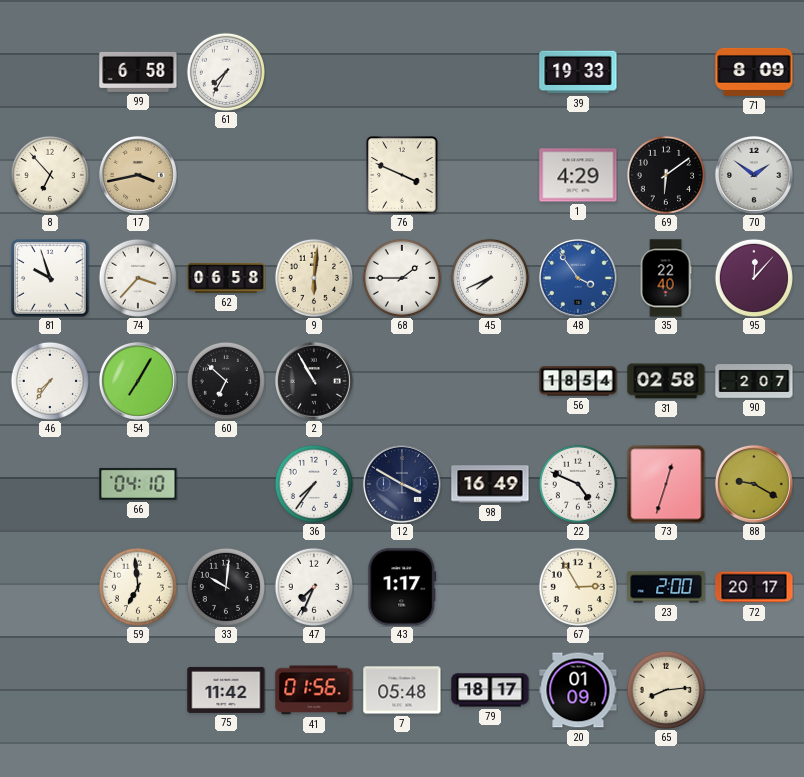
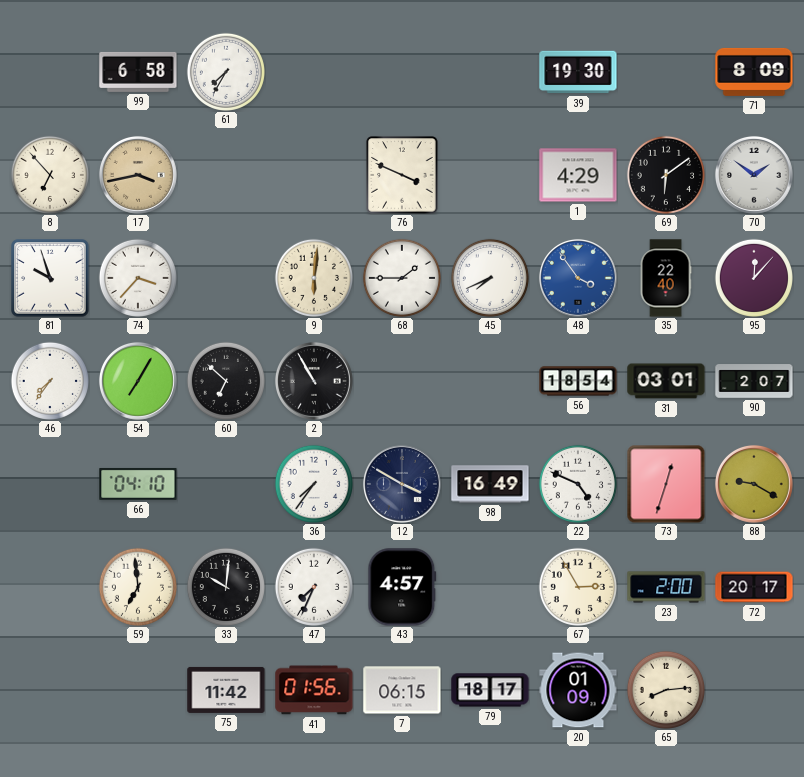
39: 19:33 -> 19:30 (578, 72)
62: 06:58 -> none (226, 278)
31: 02:58 -> 03:01 (666, 381)
43: 1:17 -> 4:57 (402, 587)
7: 05:48 -> 06:15 (402, 690)
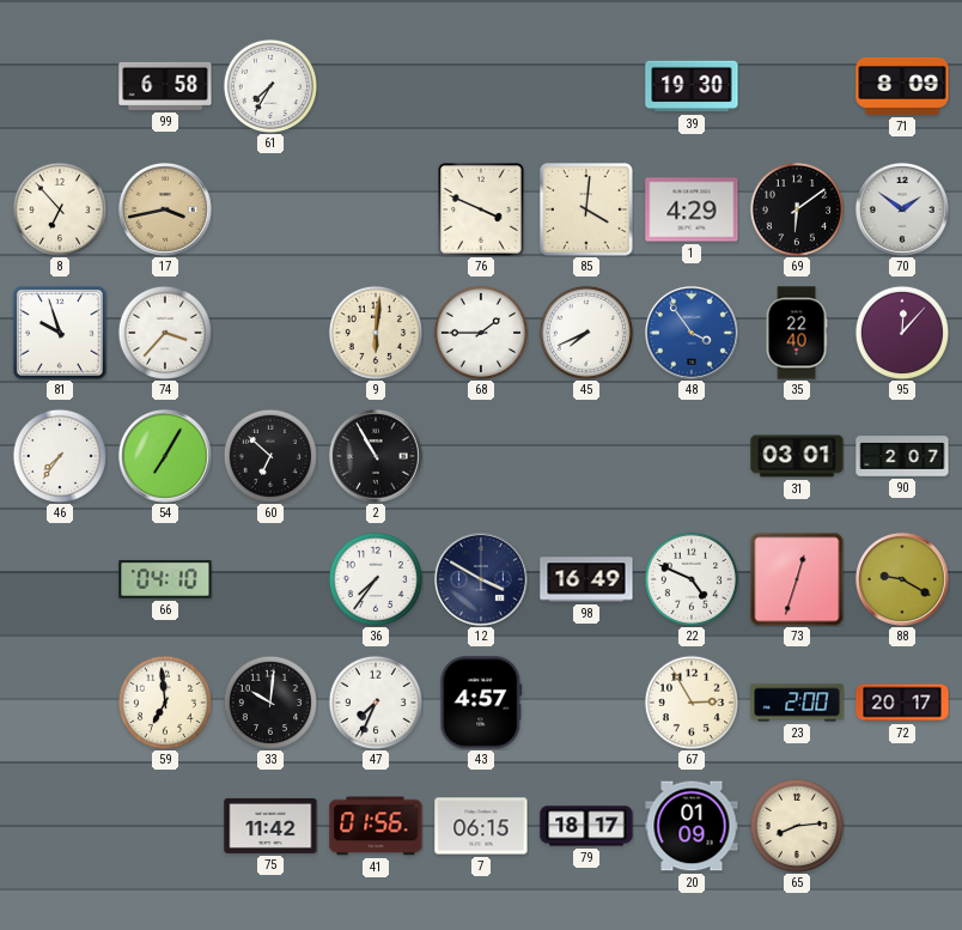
85: none -> 4:01 (586, 209)
56: 18:54 -> none (578, 381)
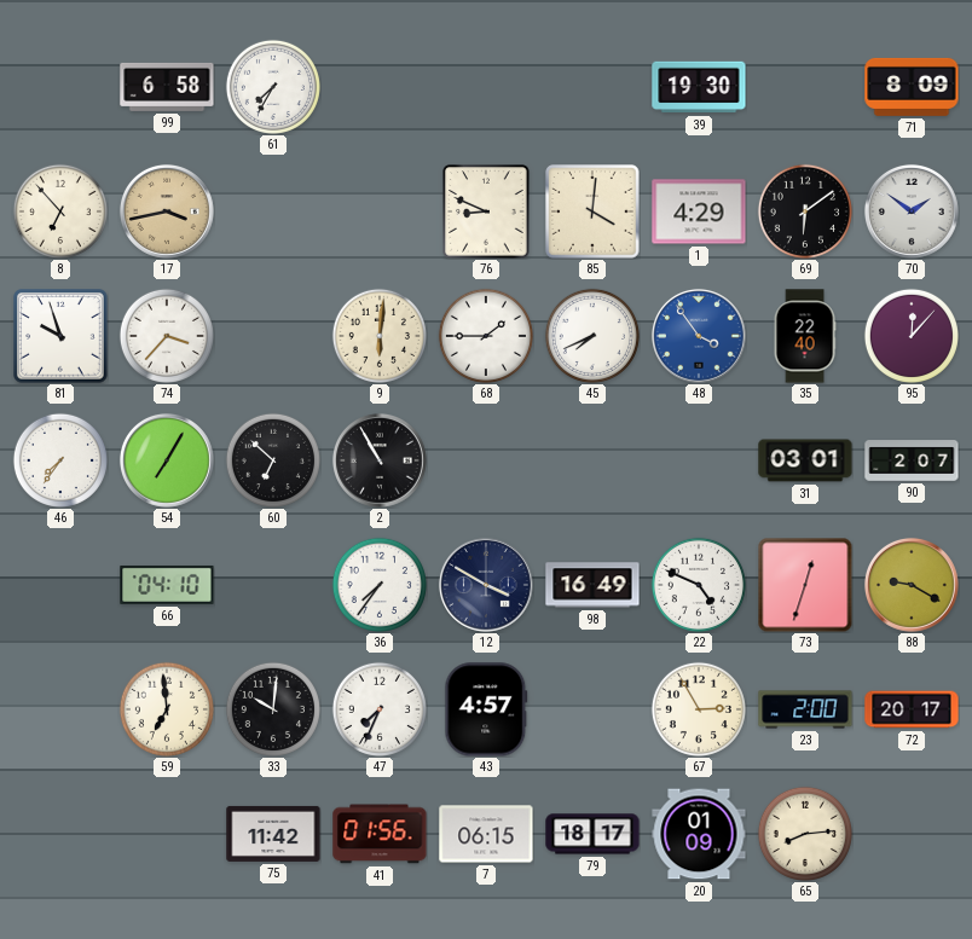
76: 3:49 -> 8:49 (486, 211)
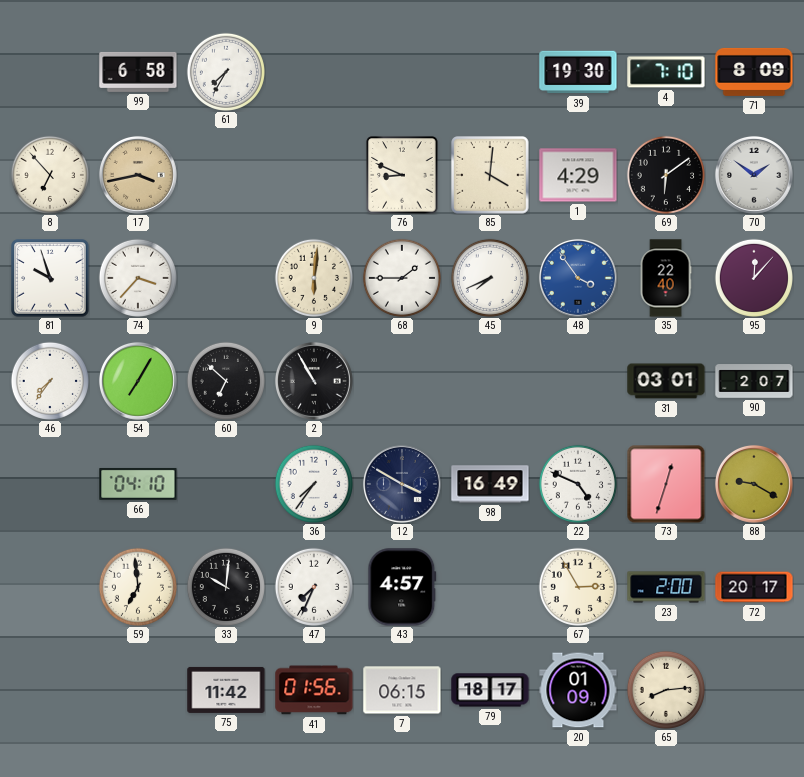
4: none -> 7:10 (666, 72)
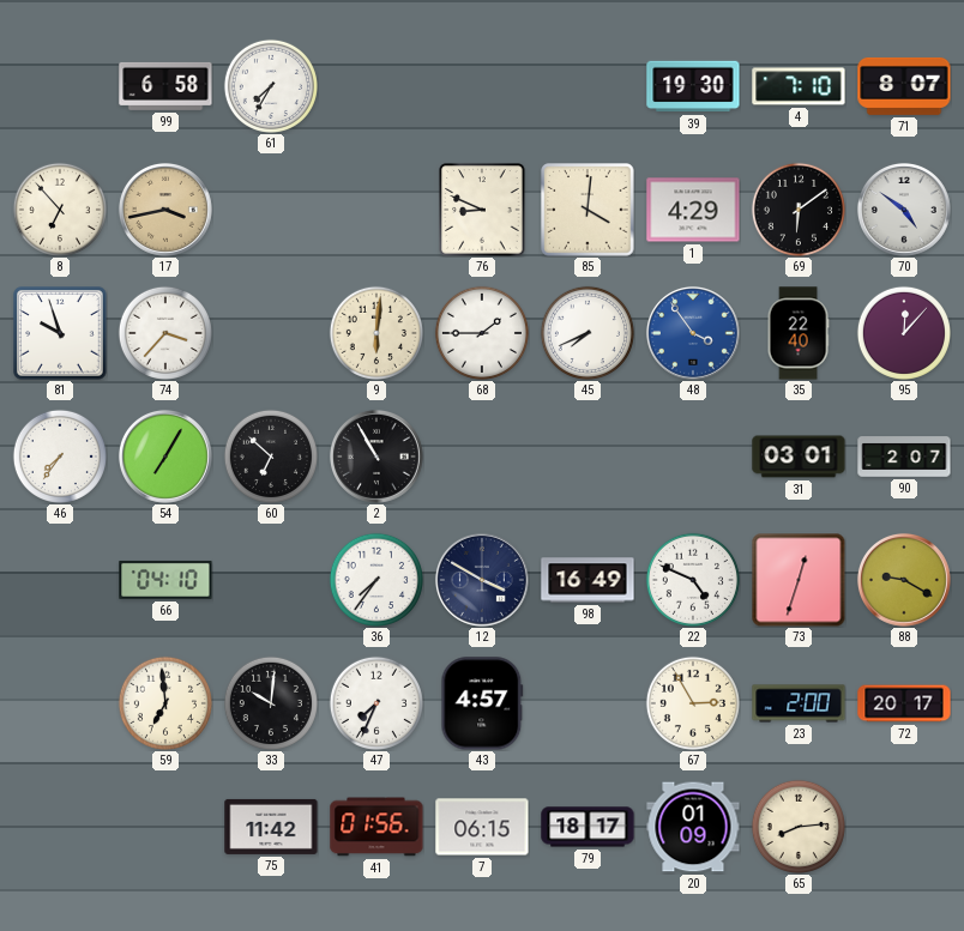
71: 8:09 -> 8:07 (904, 86)
70: 1:51 -> 4:51 (904, 210)
